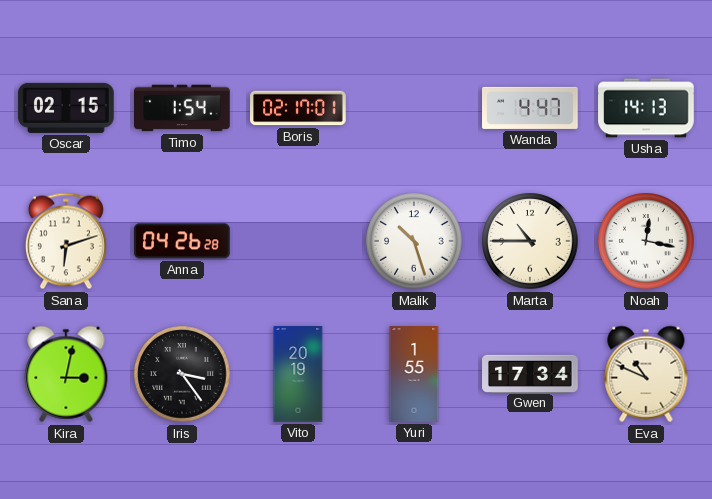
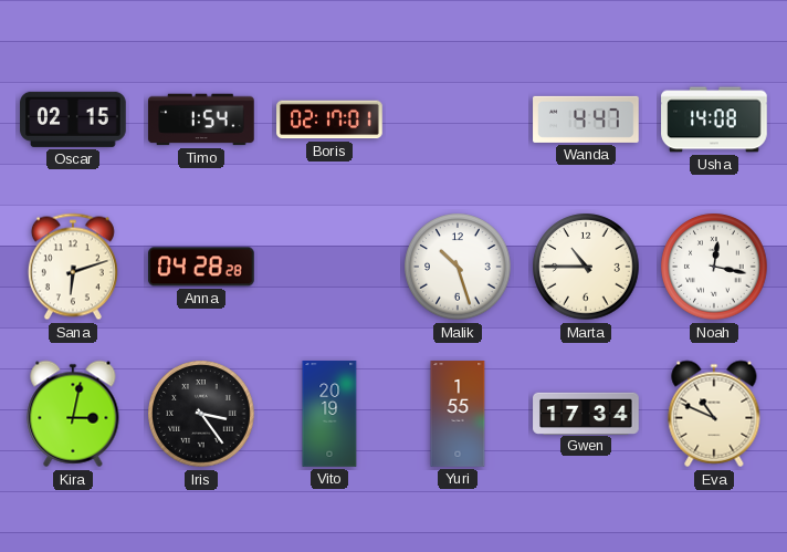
Usha: 14:13 -> 14:08 (714, 119)
Anna: 04:26 -> 04:28 (201, 267)
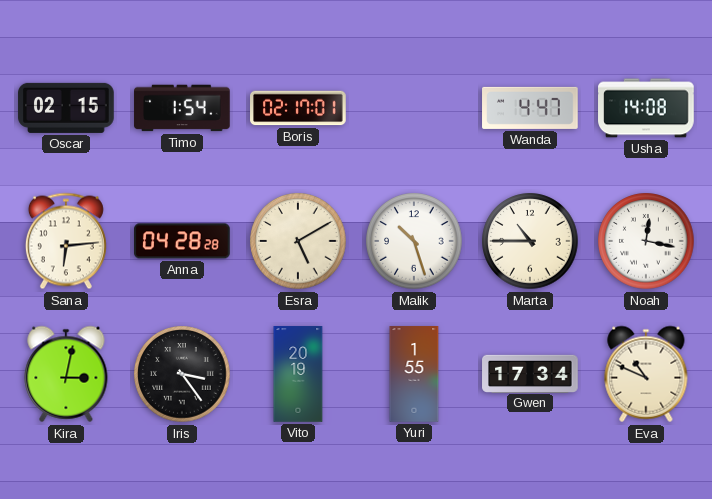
Sana: 6:12 -> 6:14 (66, 241)
Esra: none -> 5:10 (298, 241)
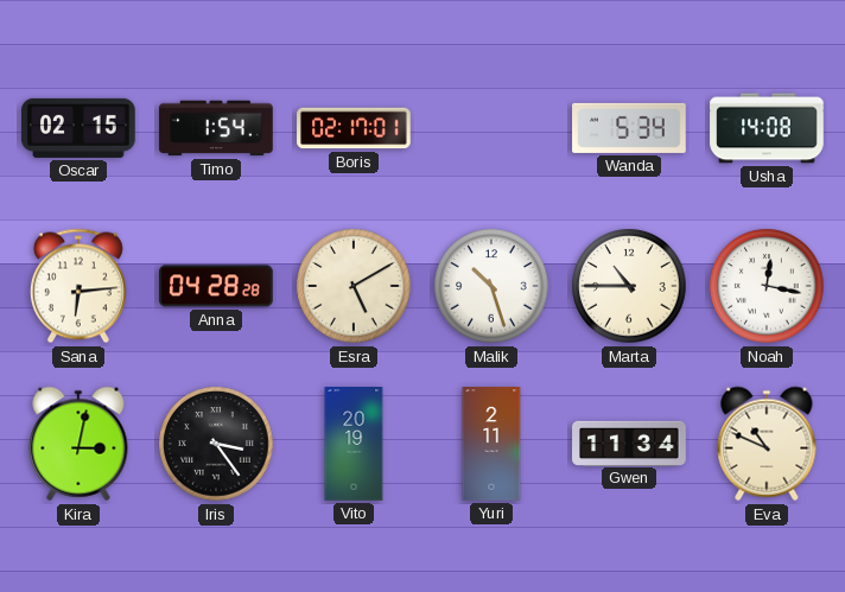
Wanda: 4:47 -> 5:34 (629, 128)
Yuri: 1:55 -> 2:11 (491, 444)
Gwen: 17:34 -> 11:34 (629, 443)
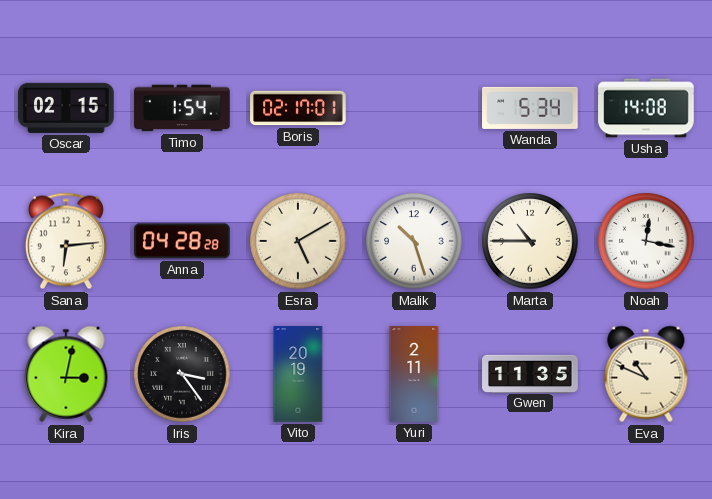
Gwen: 11:34 -> 11:35 (530, 373)
